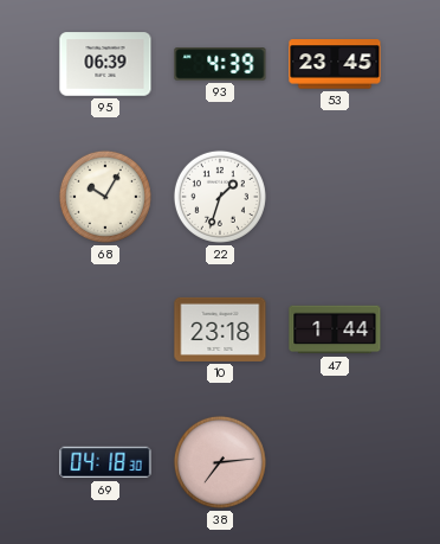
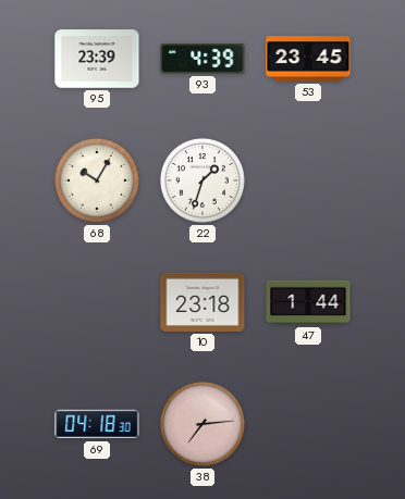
95: 06:39 -> 23:39 (97, 59)
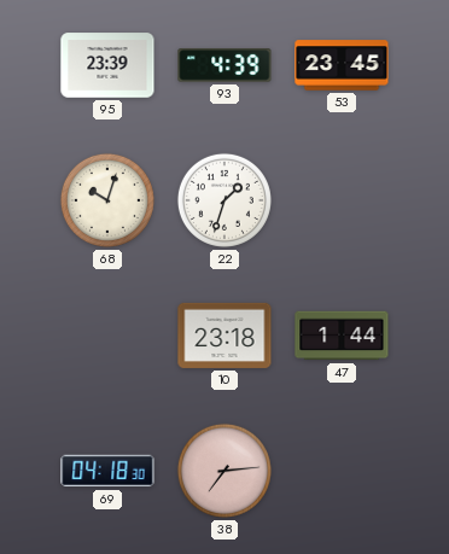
68: 10:05 -> 10:03 (107, 200)
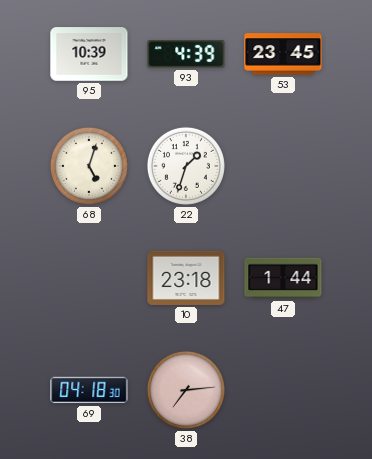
95: 23:39 -> 10:39 (89, 54)
68: 10:03 -> 5:03 (89, 166)
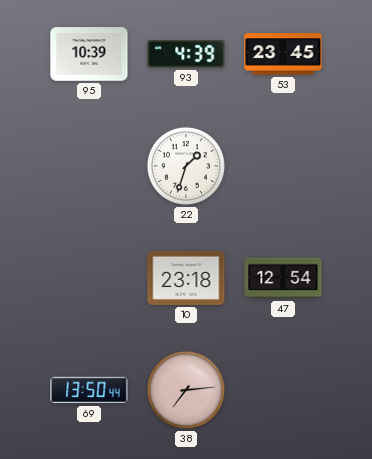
68: 5:03 -> none (89, 166)
47: 1:44 -> 12:54 (283, 278)
69: 04:18 -> 13:50 (89, 390)
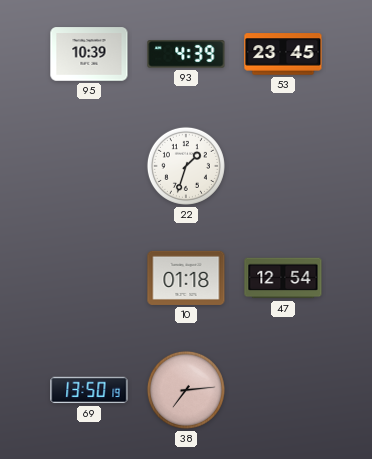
10: 23:18 -> 01:18 (186, 278)
69: 13:50:44 -> 13:50:19 (89, 390)
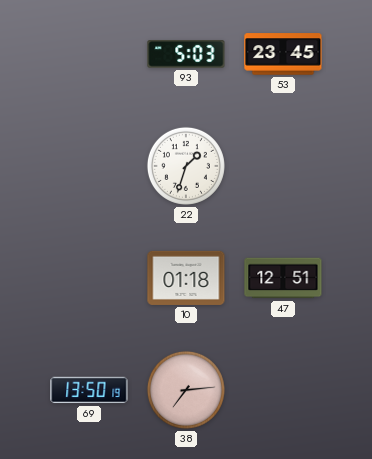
95: 10:39 -> none (89, 54)
93: 4:39 -> 5:03 (186, 54)
47: 12:54 -> 12:51 (283, 278)
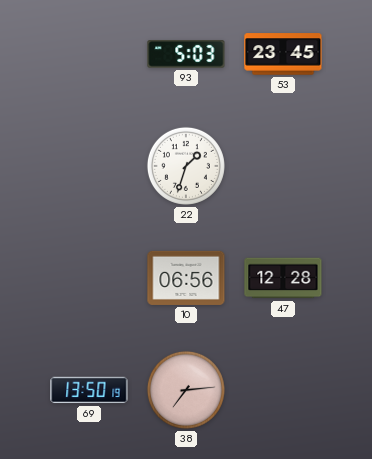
10: 01:18 -> 06:56 (186, 278)
47: 12:51 -> 12:28 (283, 278)
